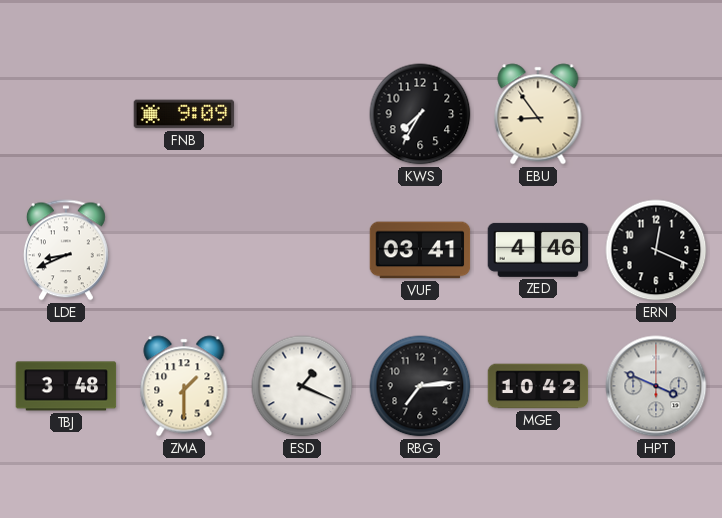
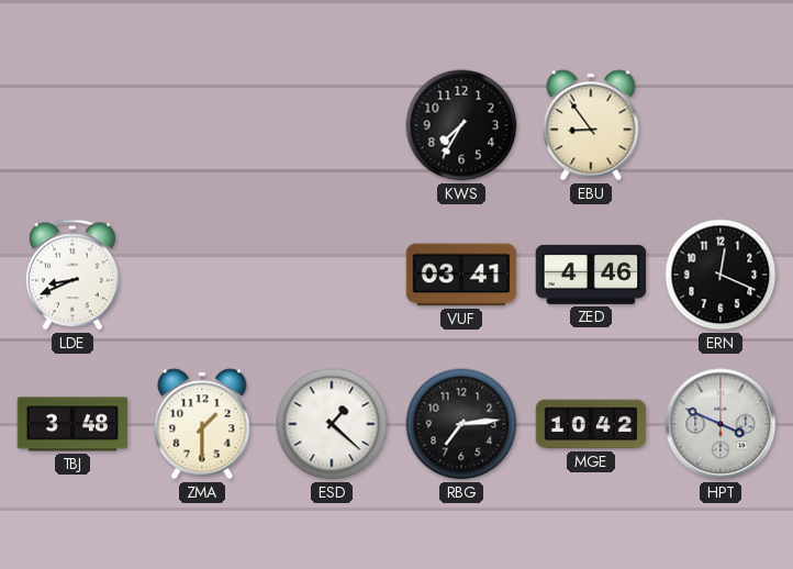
FNB: 9:09 -> none (184, 114)
ESD: 1:19 -> 1:22 (332, 424)
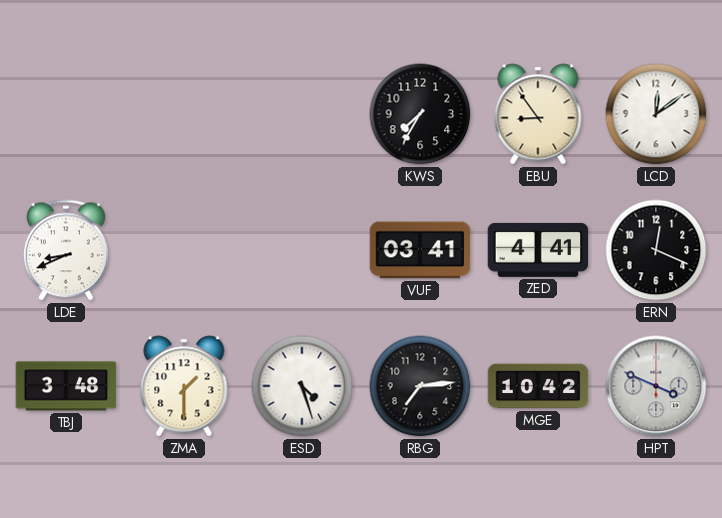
LCD: none -> 12:09 (656, 114)
ZED: 4:46 -> 4:41 (538, 250)
ESD: 1:22 -> 4:27 (302, 386)
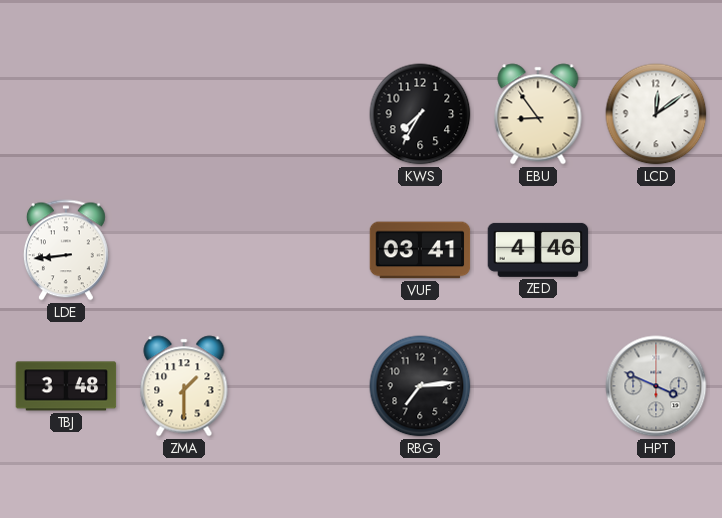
LDE: 8:41 -> 8:44 (66, 250)
ZED: 4:41 -> 4:46 (538, 250)
ERN: 12:19 -> none (656, 250)
ESD: 4:27 -> none (302, 386)
MGE: 10:42 -> none (538, 386)
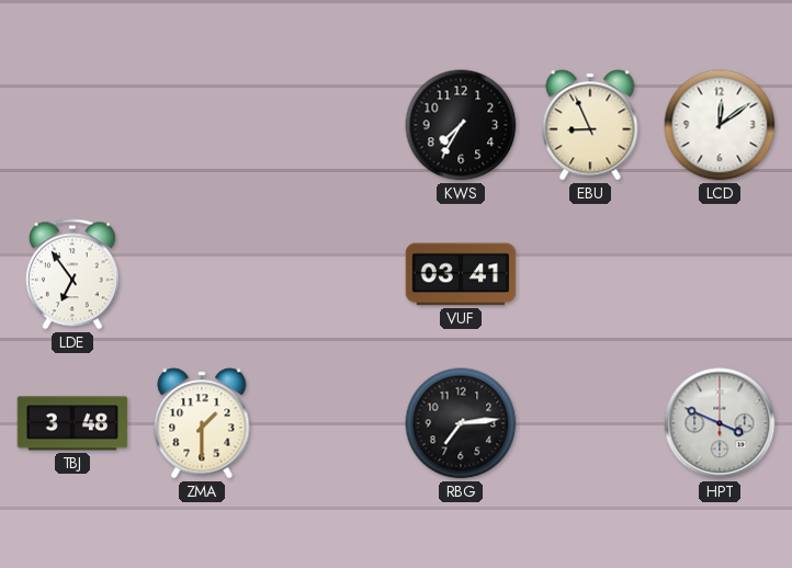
EBU: 8:54 -> 8:56 (590, 125)
LDE: 8:44 -> 6:54 (72, 274)
ZED: 4:46 -> none (538, 250)
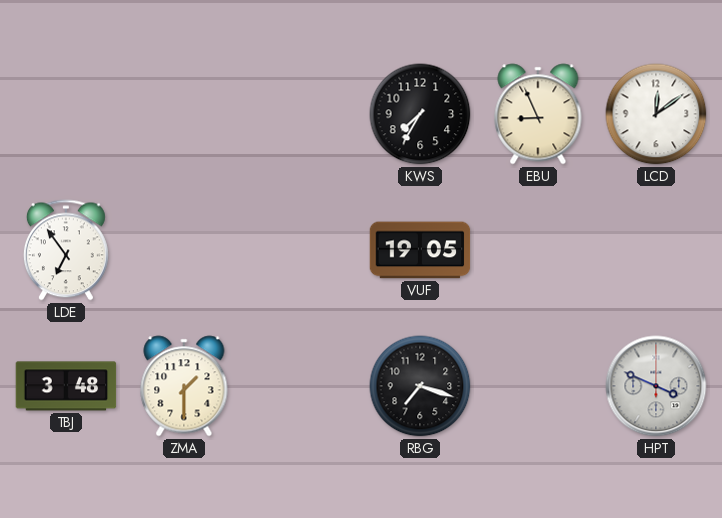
VUF: 03:41 -> 19:05 (420, 250)
RBG: 7:14 -> 7:18 (420, 386)
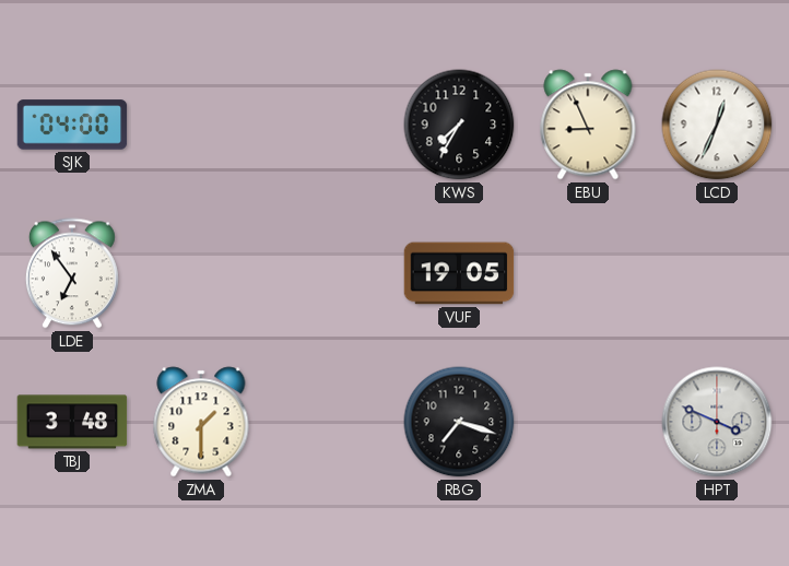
SJK: none -> 04:00 (72, 125)
LCD: 12:09 -> 12:34 (717, 125)
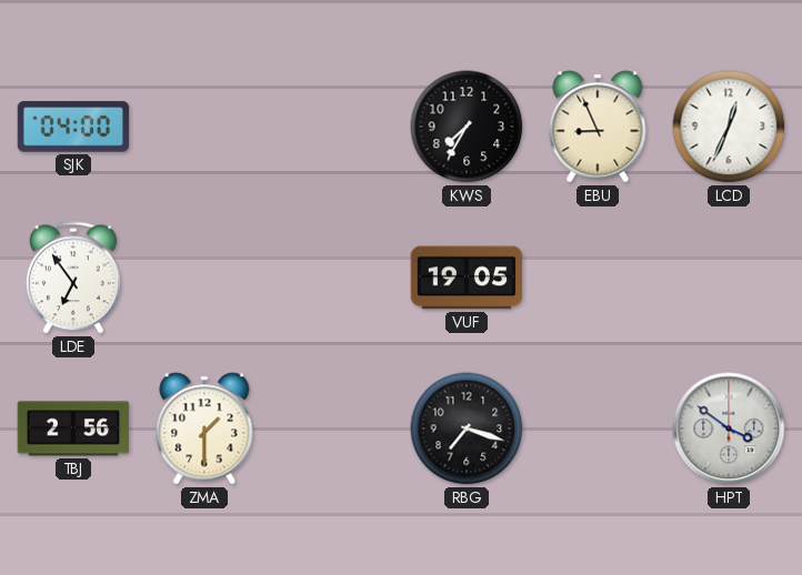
TBJ: 3:48 -> 2:56 (73, 428)
HPT: 3:49 -> 3:51 (729, 428)
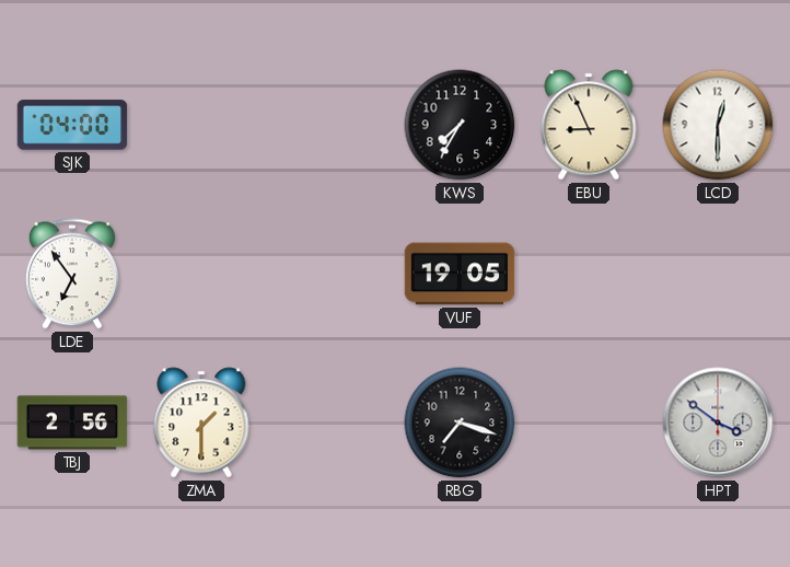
LCD: 12:34 -> 12:30 (718, 125)
